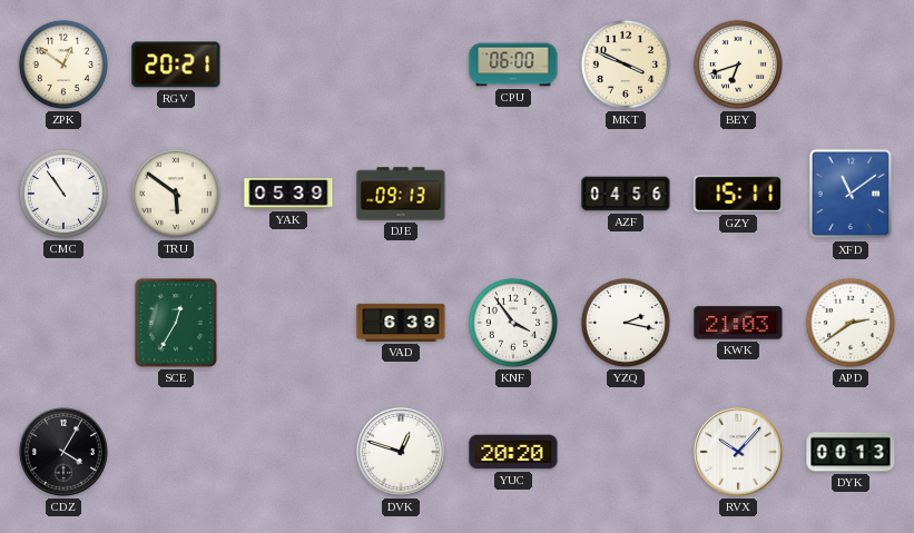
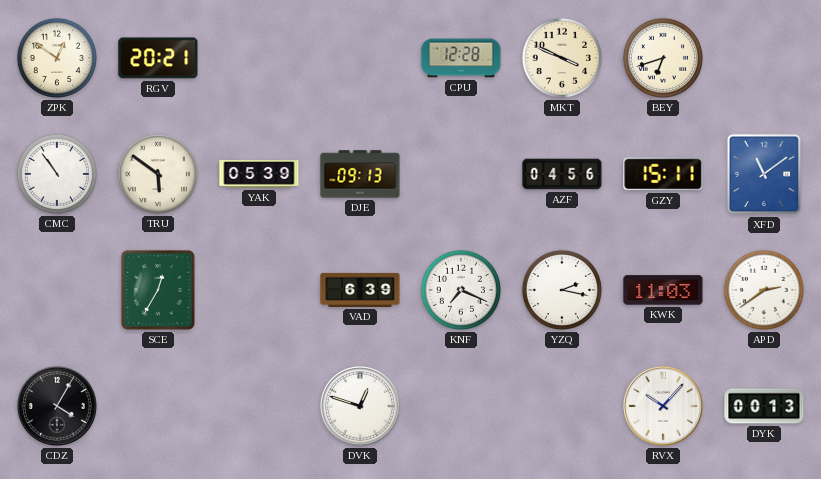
CPU: 06:00 -> 12:28 (461, 58)
KNF: 3:54 -> 7:19 (461, 290)
KWK: 21:03 -> 11:03 (663, 290)
YUC: 20:20 -> none (513, 452)
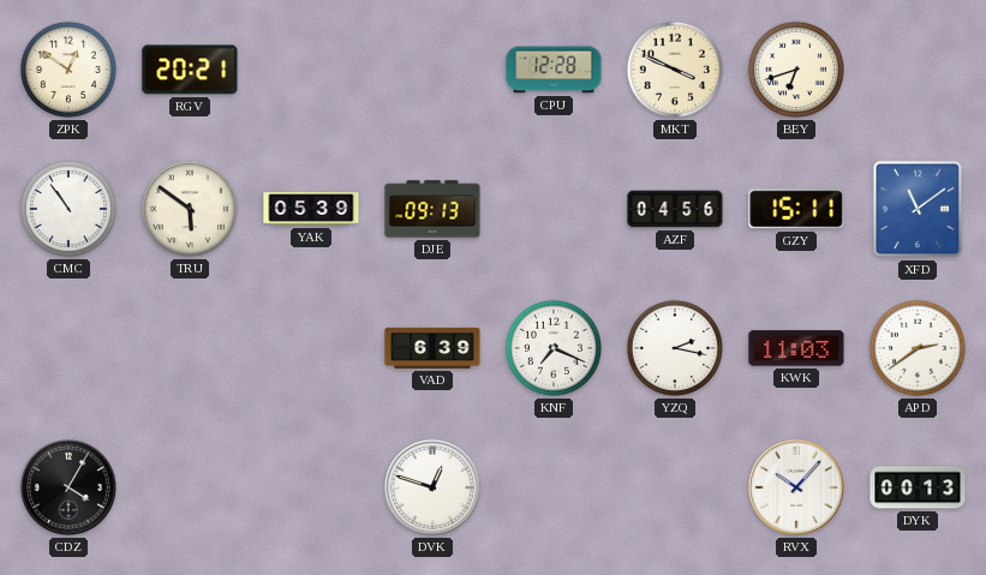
SCE: 12:35 -> none (158, 290)
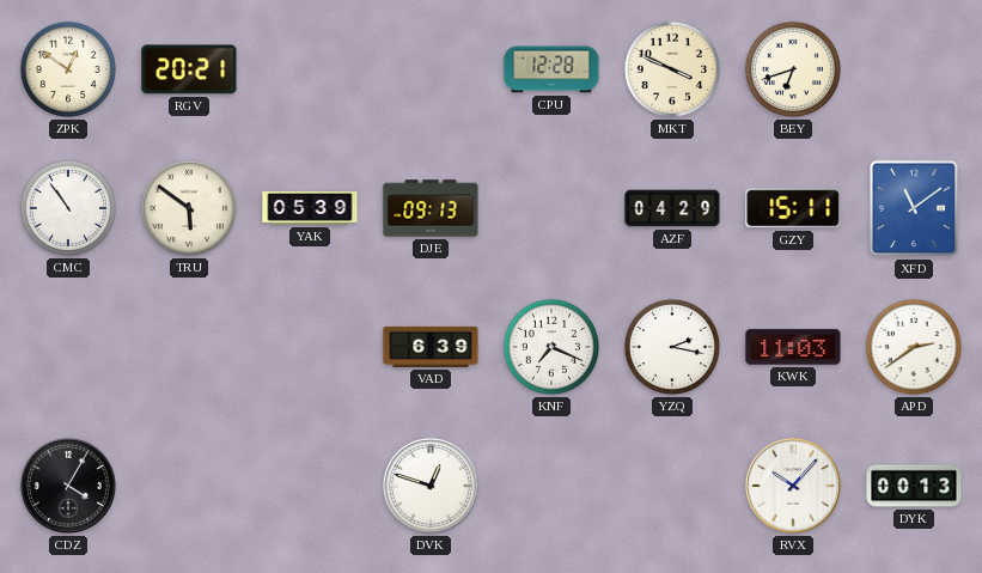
AZF: 04:56 -> 04:29 (672, 208)
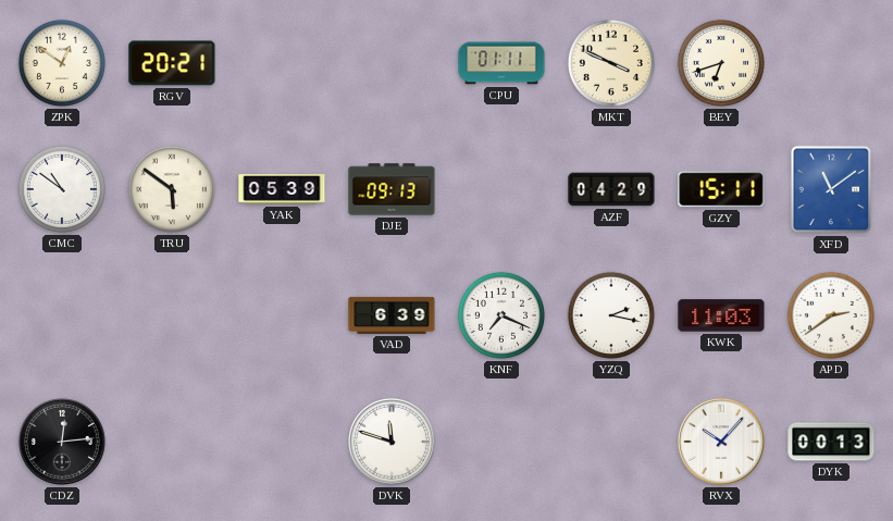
CPU: 12:28 -> 01:11 (501, 63)
CMC: 10:54 -> 10:51 (62, 189)
CDZ: 4:05 -> 12:14 (62, 442)
DVK: 12:48 -> 11:48 (392, 442)
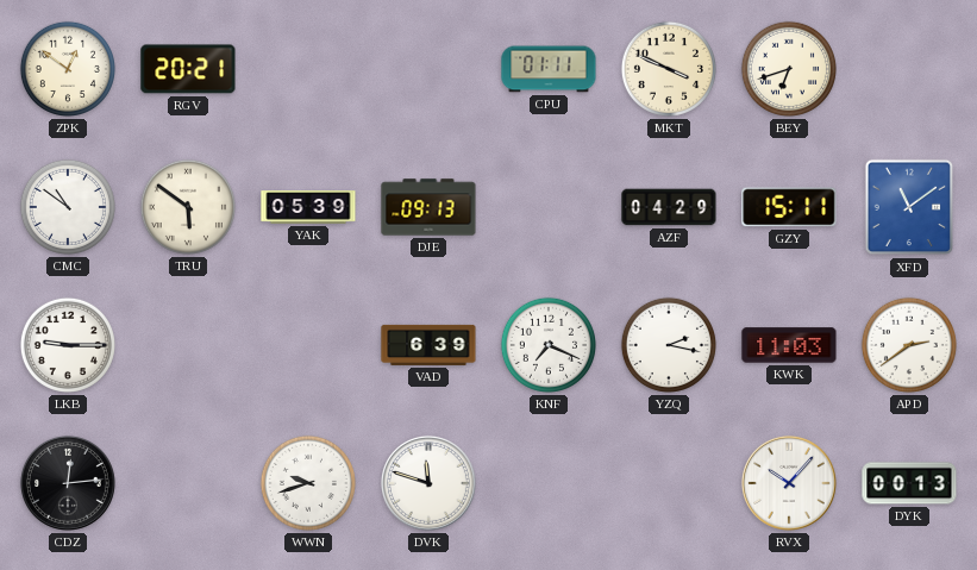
LKB: none -> 9:15 (68, 345)
WWN: none -> 9:42 (308, 483)
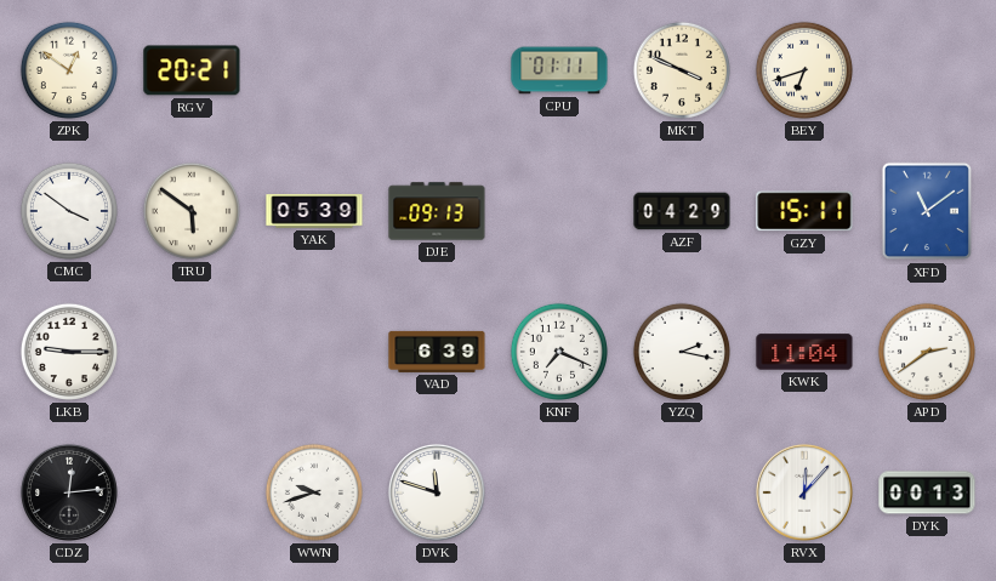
CMC: 10:51 -> 3:51 (69, 211)
KWK: 11:03 -> 11:04 (804, 352)
RVX: 10:07 -> 12:07 (804, 492)
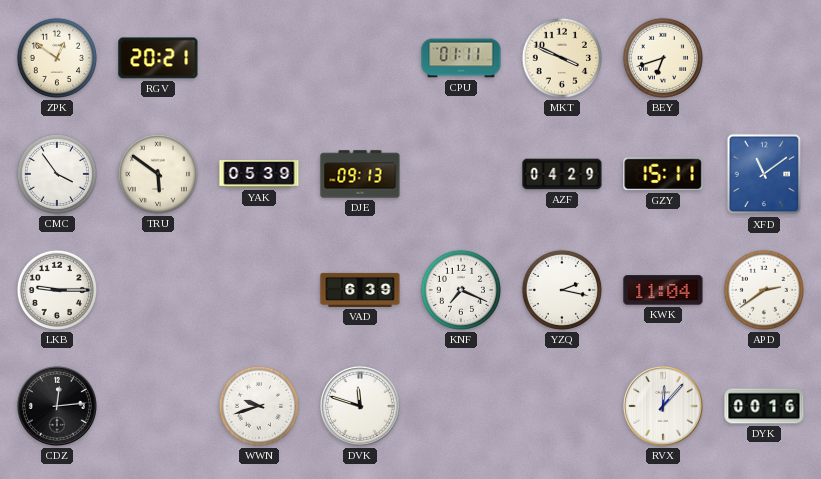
CMC: 3:51 -> 3:54 (57, 174)
DYK: 00:13 -> 00:16 (764, 406)
